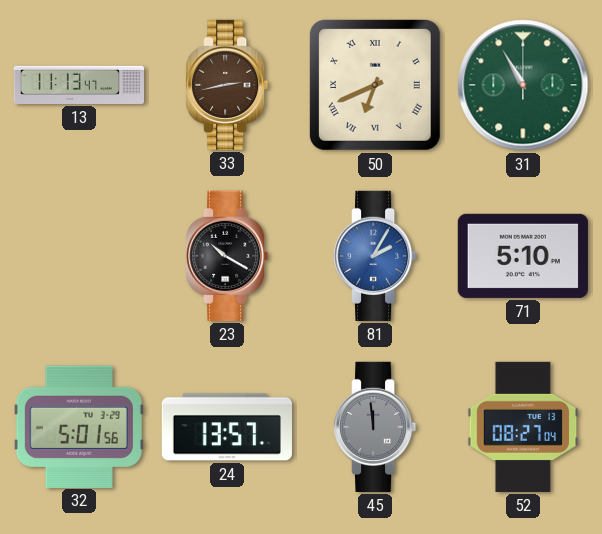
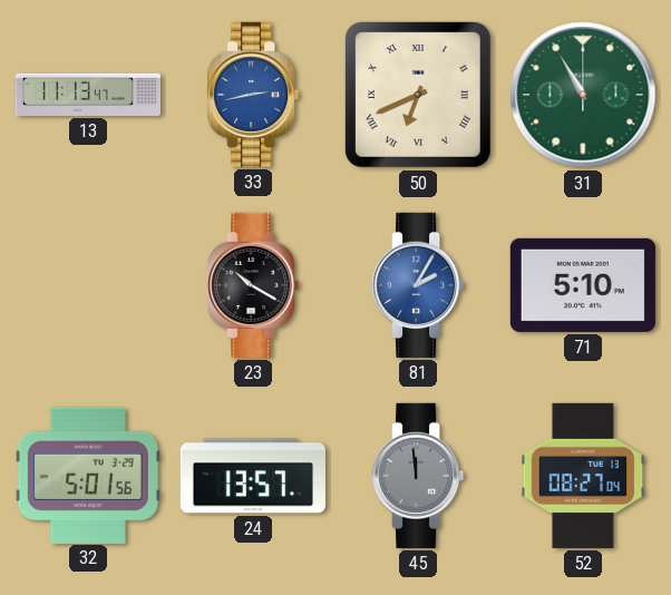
33 dial: brown -> blue (253, 95)
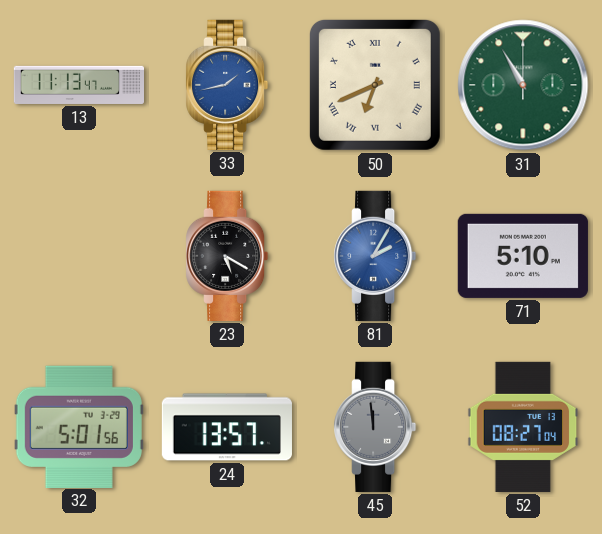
33: 2:43 -> 1:43 (227, 85)
23: 10:20 -> 5:20 (227, 256)
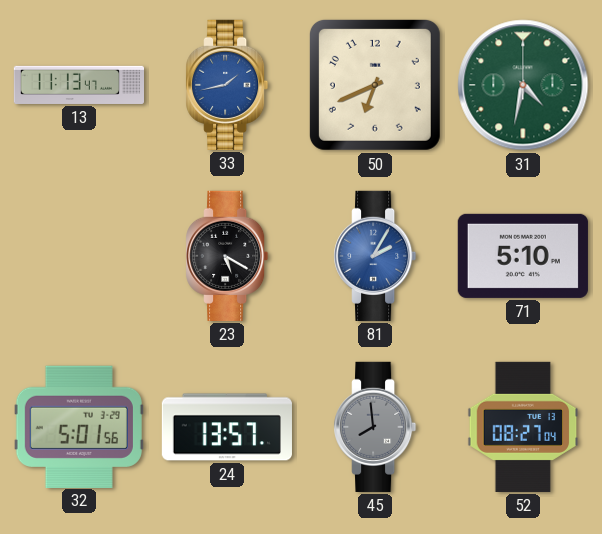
50 numerals: Roman -> Arabic (375, 85)
31: 10:55 -> 4:32 (523, 85)
45: 11:59 -> 7:59 (375, 427)
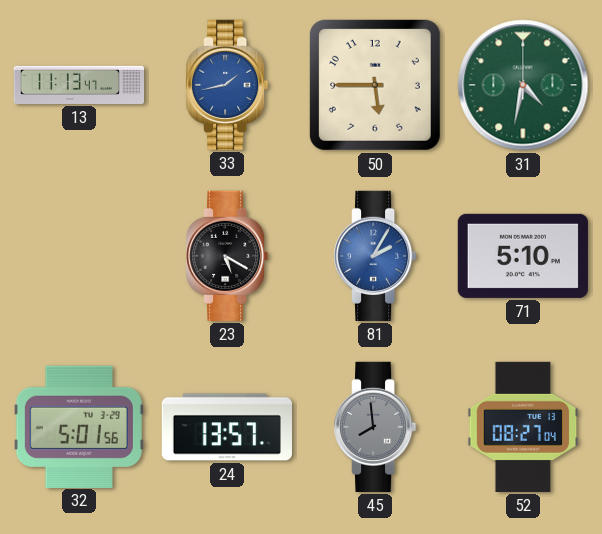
50: 6:41 -> 5:45 (375, 85)
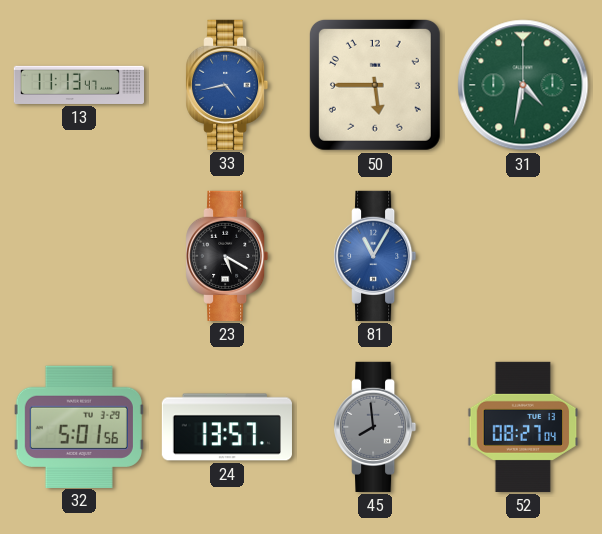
33: 1:43 -> 4:43 (227, 85)
81: 2:05 -> 11:05 (375, 256)
71: 5:10 -> none (523, 256)
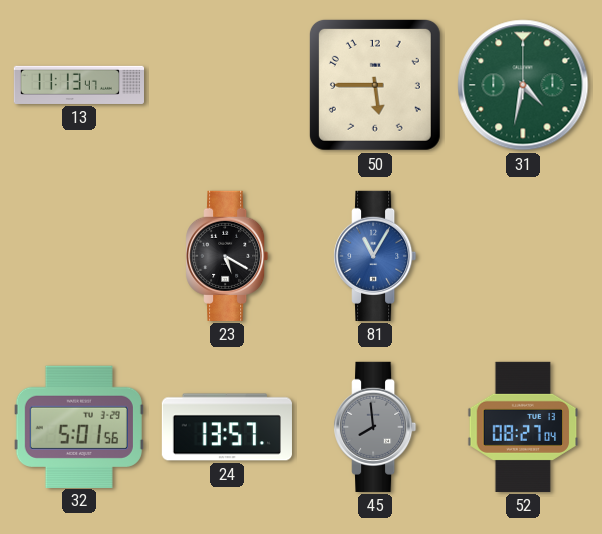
33: 4:43 -> none (227, 85)
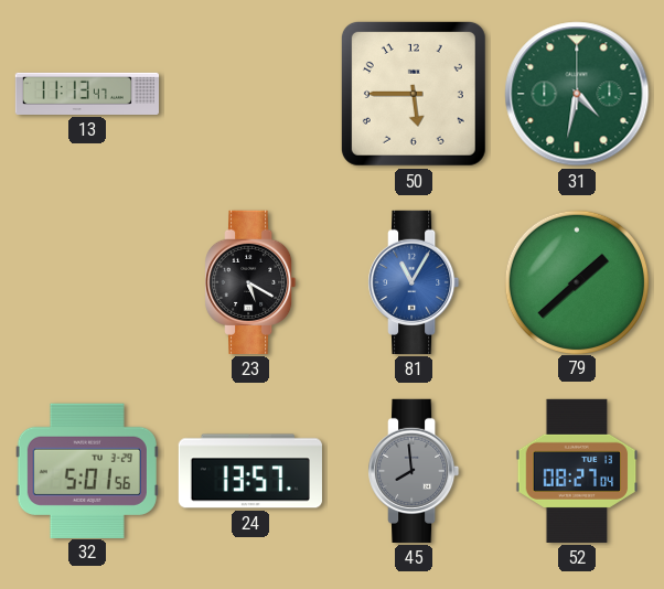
79: none -> 1:38 (576, 281)
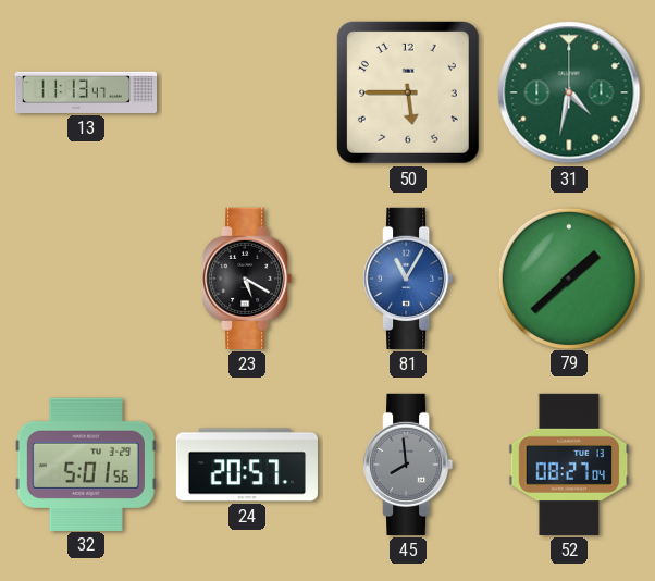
24: 13:57 -> 20:57 (247, 465)
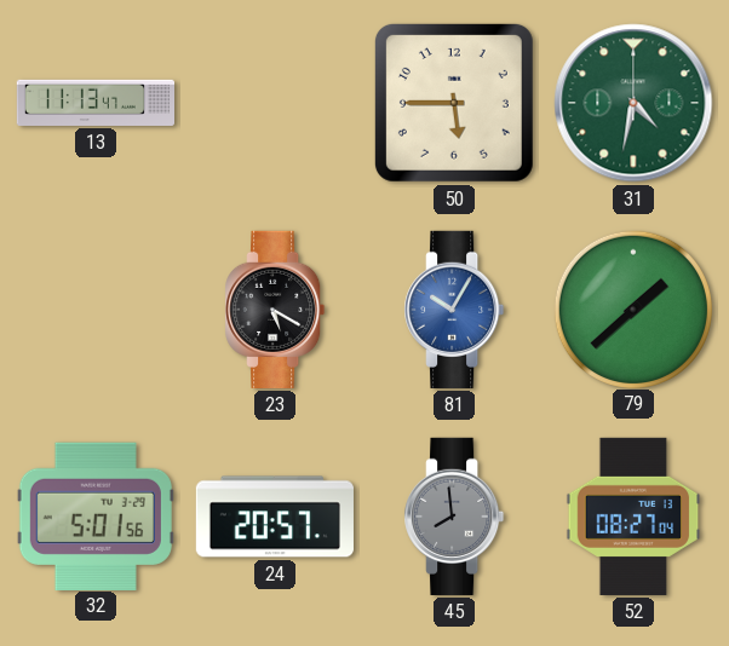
81: 11:05 -> 10:05 (454, 310)
